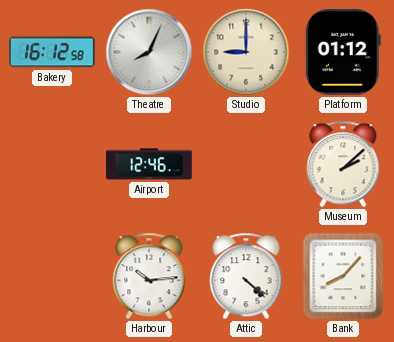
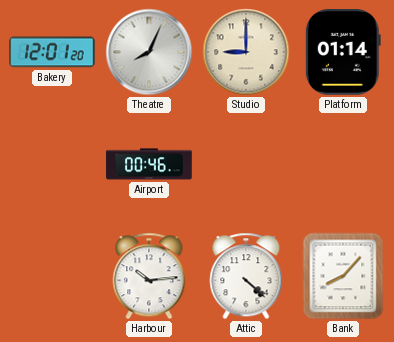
Bakery: 16:12 -> 12:01 (53, 52)
Platform: 01:12 -> 01:14 (343, 53)
Airport: 12:46 -> 00:46 (149, 164)
Museum: 2:08 -> none (343, 164)
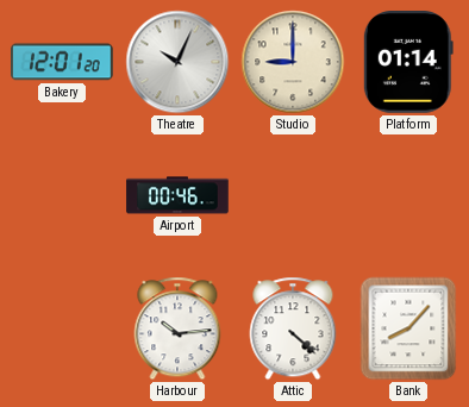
Theatre: 8:04 -> 10:04 (177, 62)
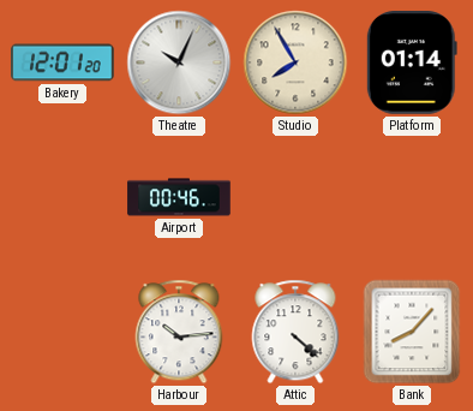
Studio: 9:00 -> 7:55 (295, 62)
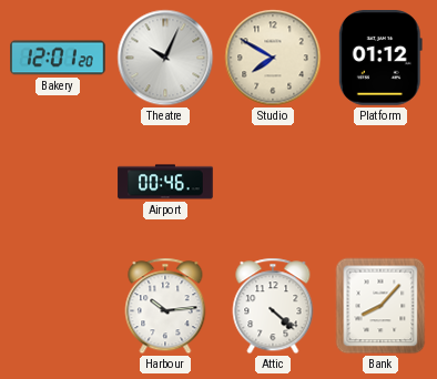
Studio: 7:55 -> 7:50 (273, 58)
Platform: 01:14 -> 01:12 (380, 59)
